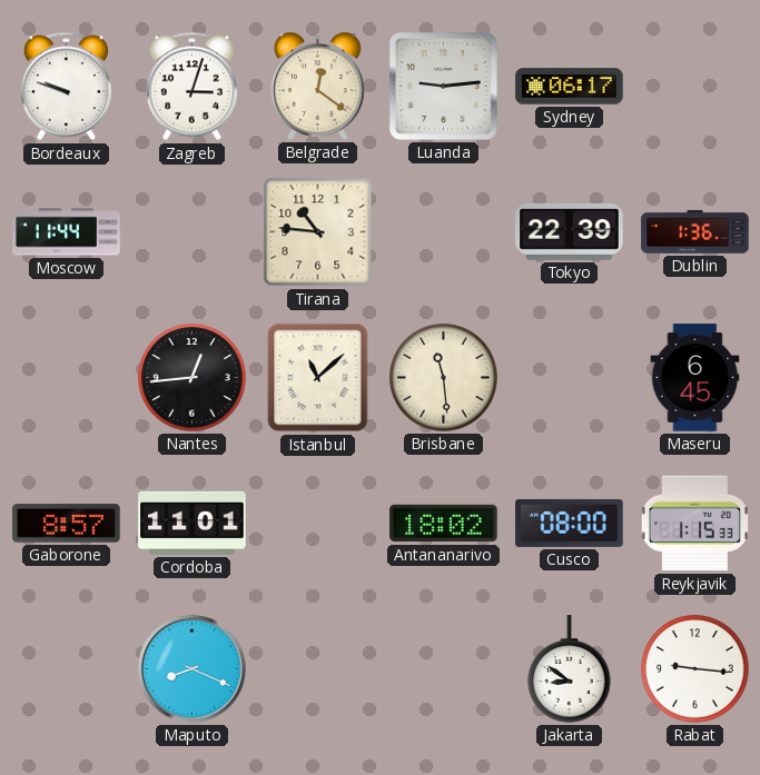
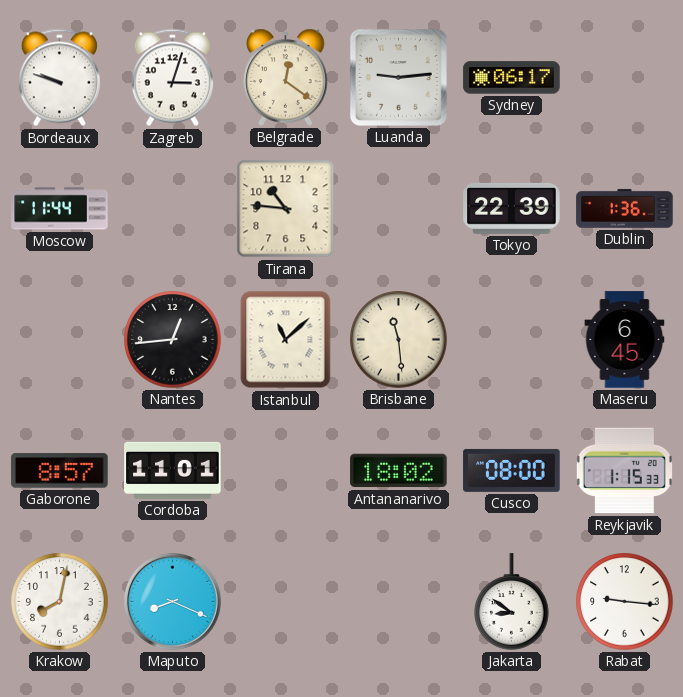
Krakow: none -> 8:02 (60, 602)
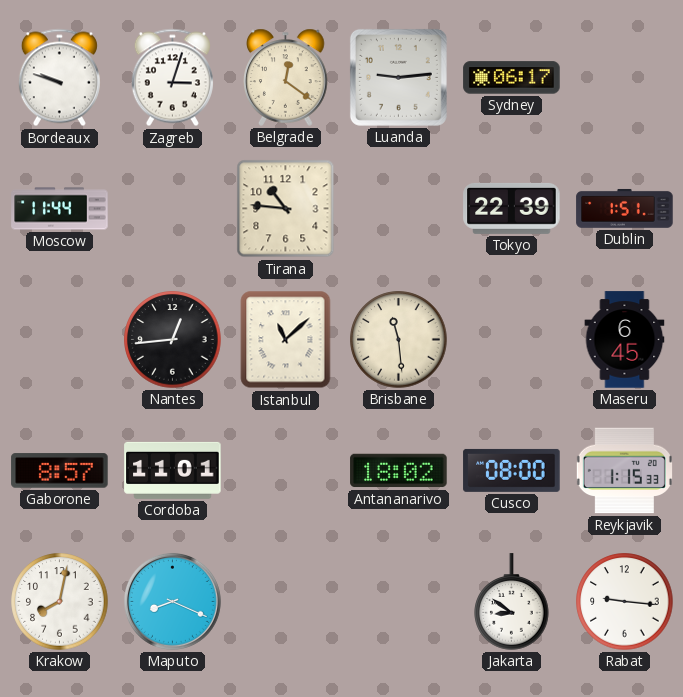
Dublin: 1:36 -> 1:51 (625, 208)
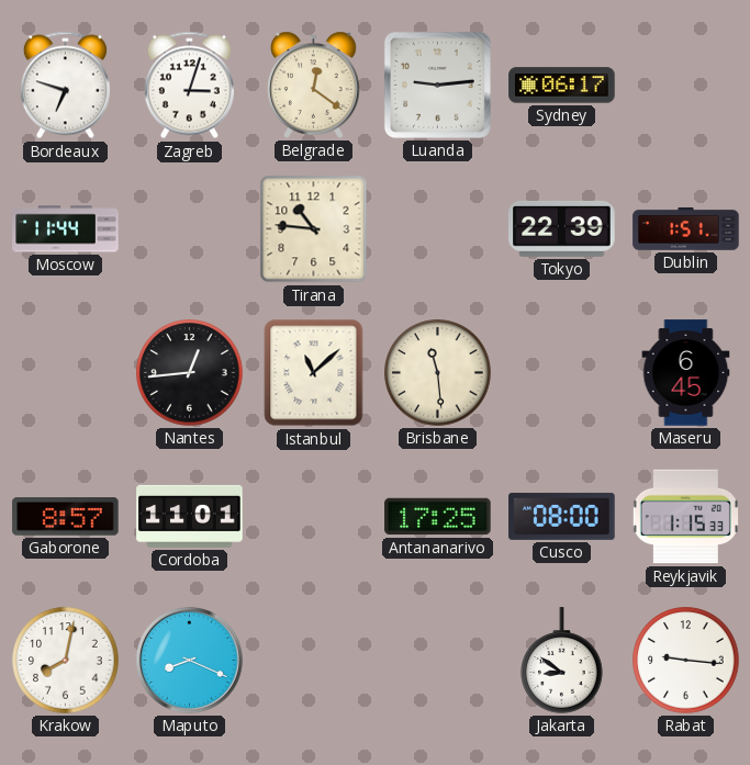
Bordeaux: 9:48 -> 6:48 (65, 86)
Antananarivo: 18:02 -> 17:25 (438, 517)
